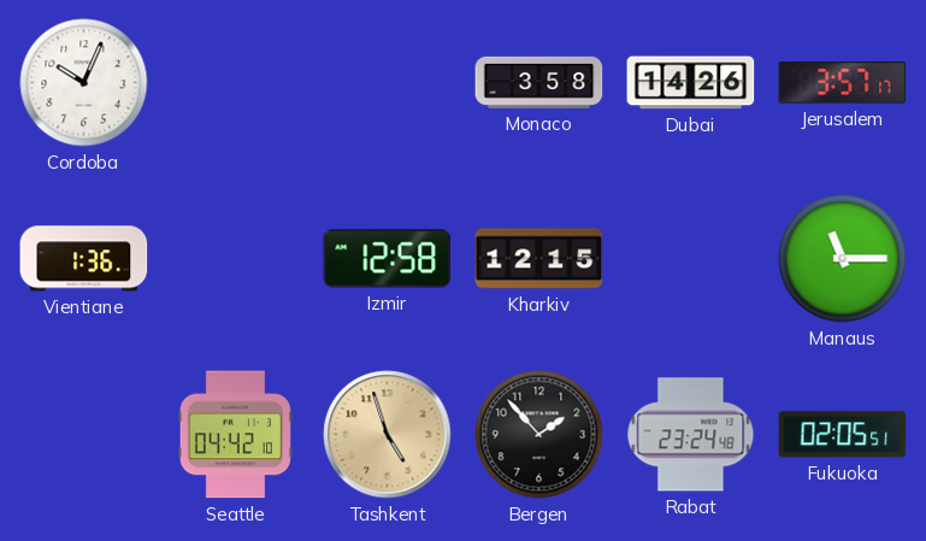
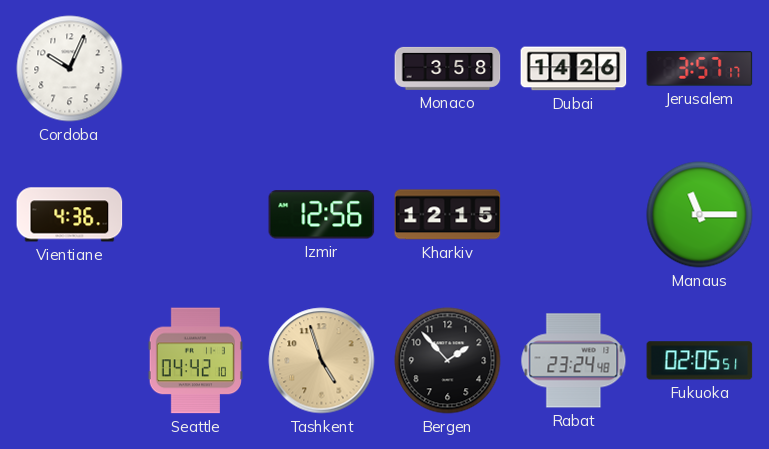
Vientiane: 1:36 -> 4:36 (70, 215)
Izmir: 12:58 -> 12:56 (322, 215)
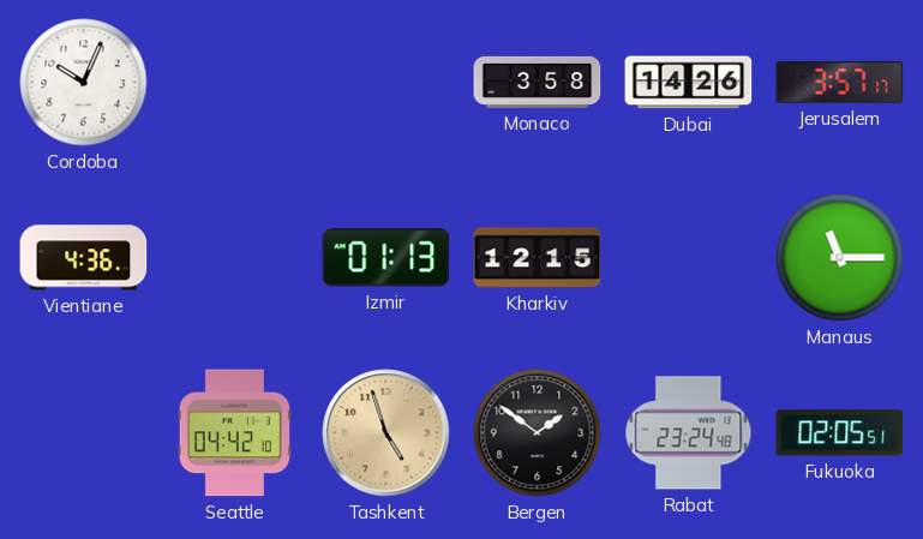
Izmir: 12:56 -> 01:13 (386, 258)
Bergen: 1:53 -> 1:51 (538, 433)
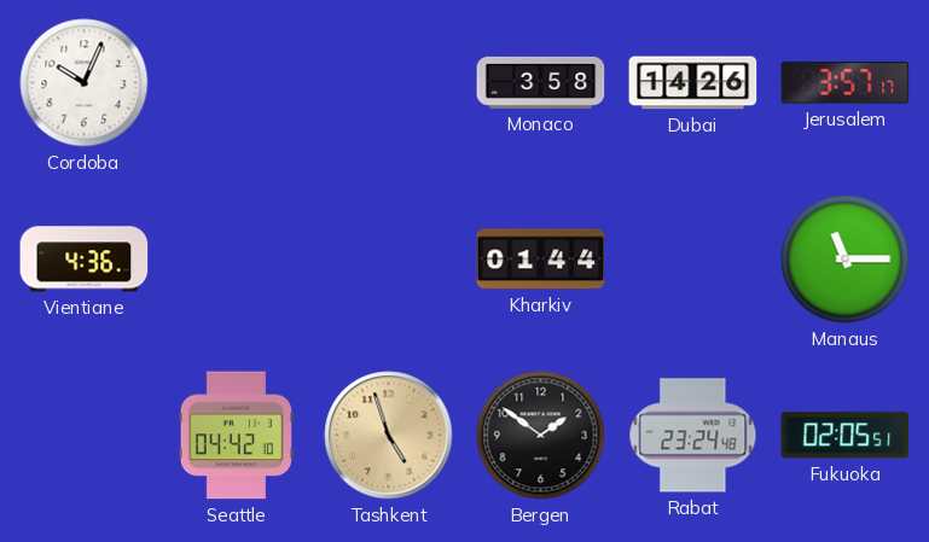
Izmir: 01:13 -> none (386, 258)
Kharkiv: 12:15 -> 01:44 (541, 260)
